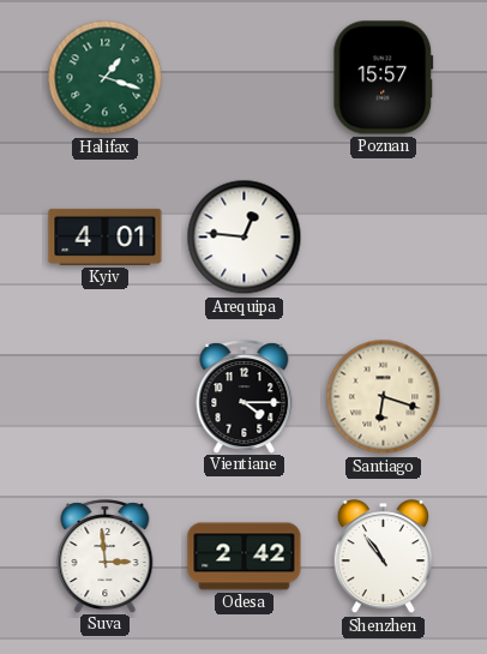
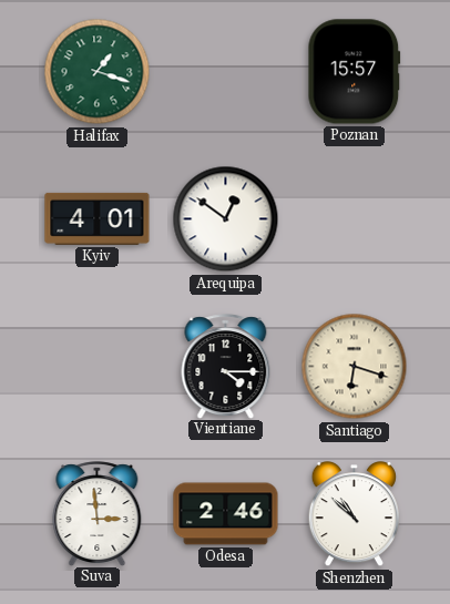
Arequipa: 12:46 -> 12:51 (226, 219)
Odesa: 2:42 -> 2:46 (226, 514)
Shenzhen: 10:54 -> 10:52 (354, 514)
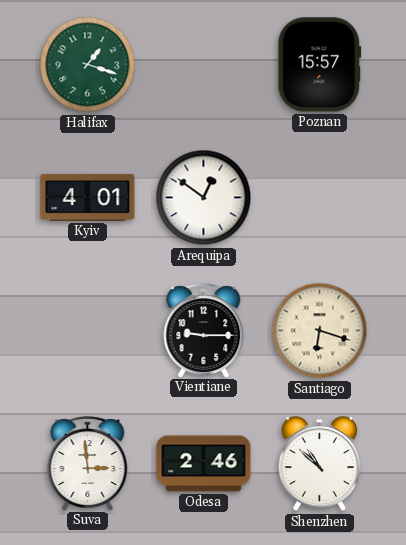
Vientiane: 4:15 -> 9:15 (204, 330)
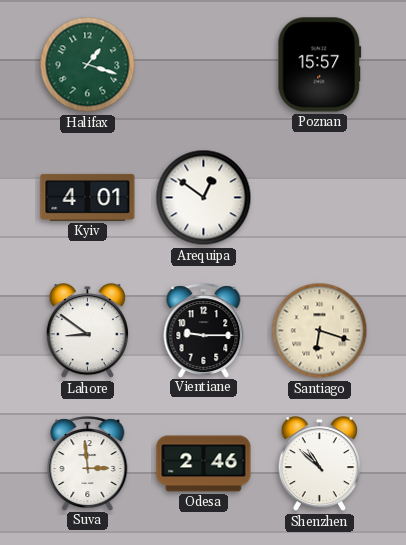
Lahore: none -> 8:51 (87, 331)
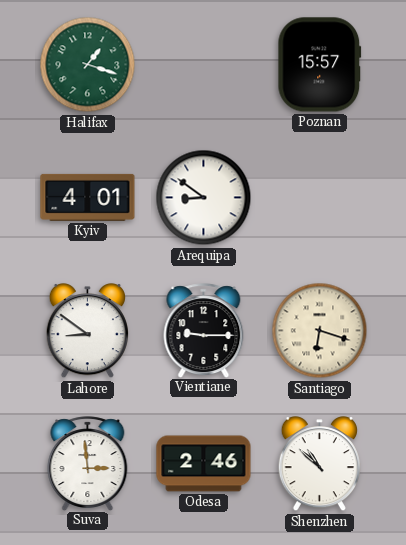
Arequipa: 12:51 -> 8:51 (204, 198)
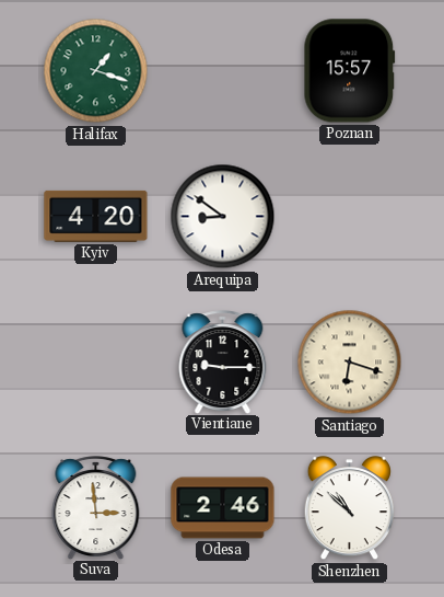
Kyiv: 4:01 -> 4:20 (96, 216)
Lahore: 8:51 -> none (87, 331)
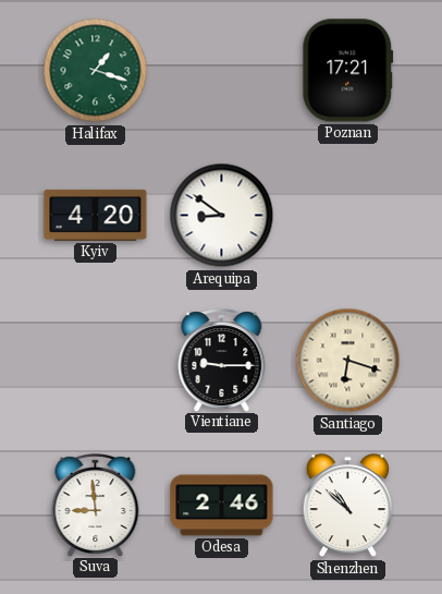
Poznan: 15:57 -> 17:21 (348, 71)
Suva: 2:59 -> 8:59 (96, 505)
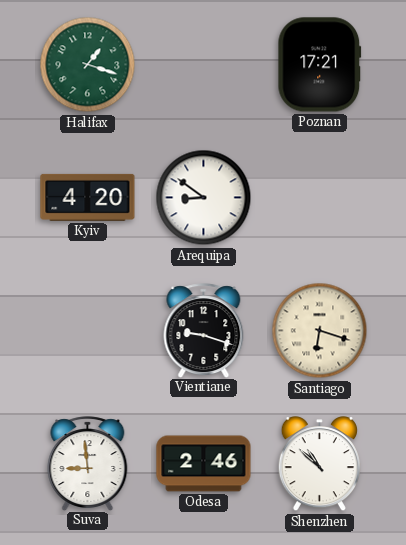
Vientiane: 9:15 -> 9:18 (204, 330)
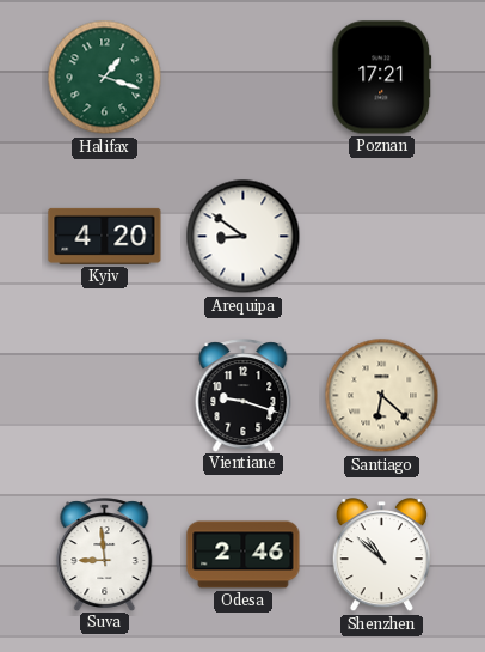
Santiago: 6:18 -> 6:22 (382, 396)
